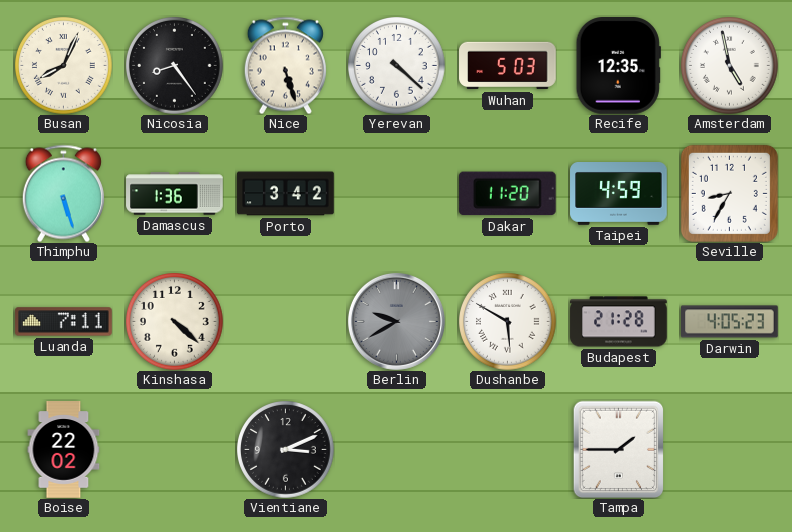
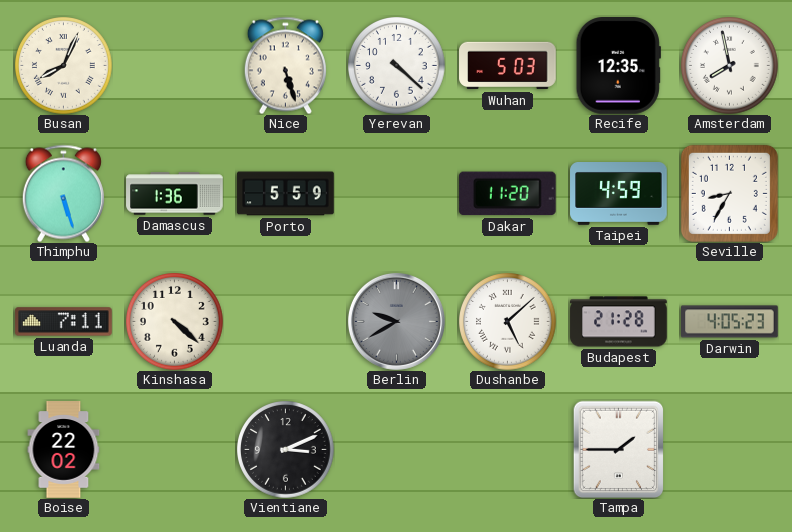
Nicosia: 8:24 -> none (175, 66)
Amsterdam: 4:58 -> 7:58 (730, 66)
Porto: 3:42 -> 5:59 (286, 194)
Dushanbe: 5:50 -> 5:08 (508, 322)
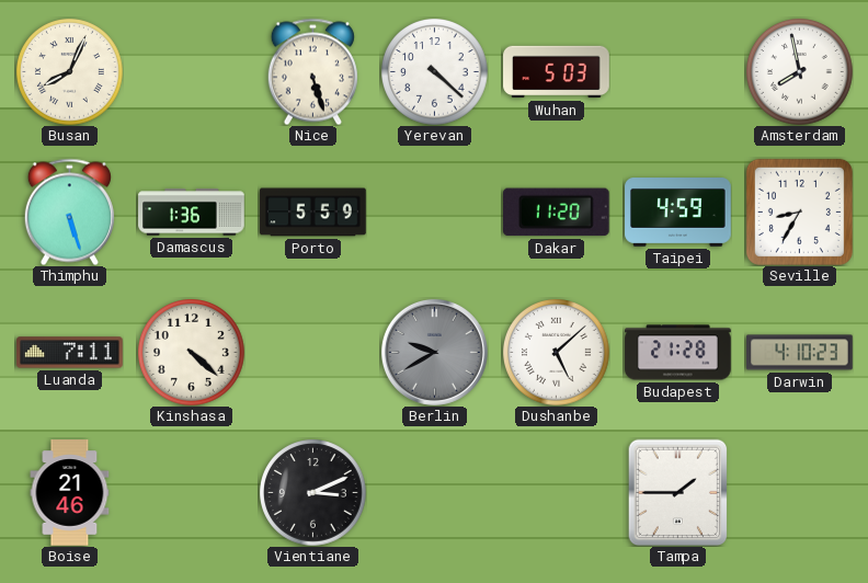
Recife: 12:35 -> none (618, 66)
Darwin: 4:05 -> 4:10 (800, 353)
Boise: 22:02 -> 21:46 (70, 493)
